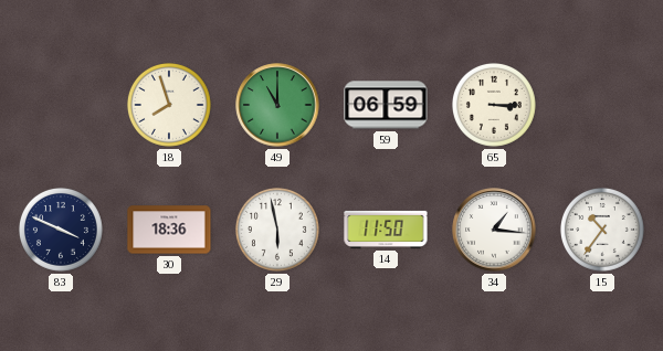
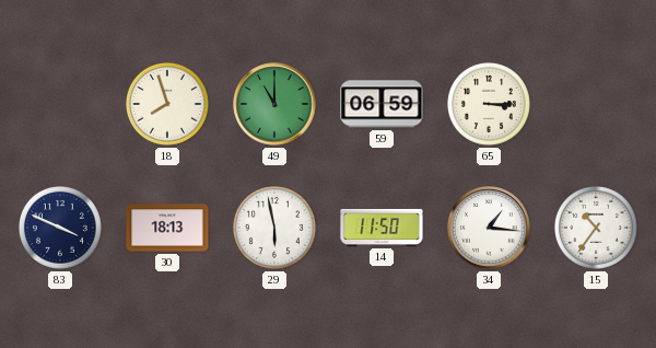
30: 18:36 -> 18:13 (167, 228)
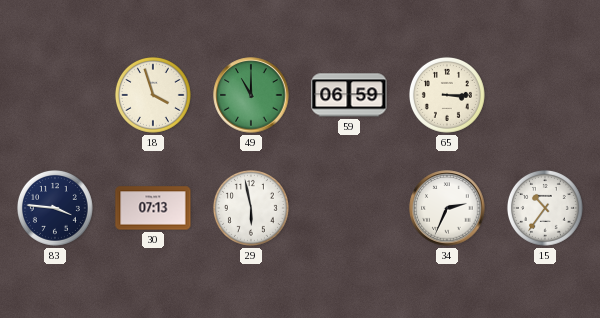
18: 7:57 -> 3:57 (153, 95)
83: 3:49 -> 3:46 (55, 208)
30: 18:13 -> 07:13 (153, 208)
14: 11:50 -> none (382, 228)
34: 1:16 -> 2:34 (447, 208)
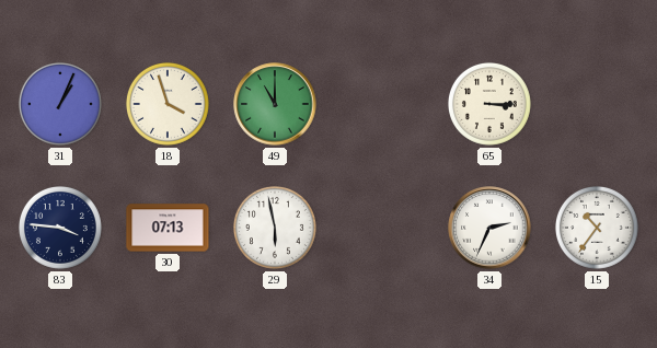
31: none -> 1:04 (60, 104)
59: 06:59 -> none (349, 95)
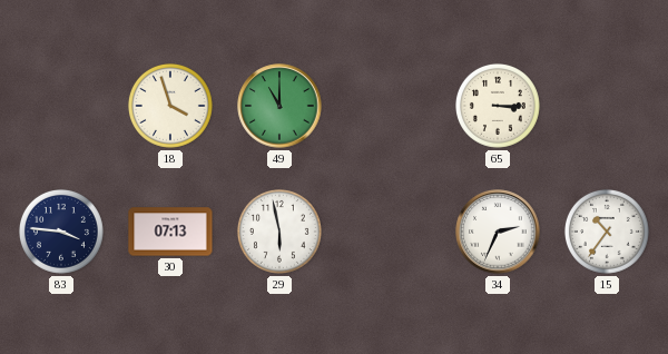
31: 1:04 -> none (60, 104)
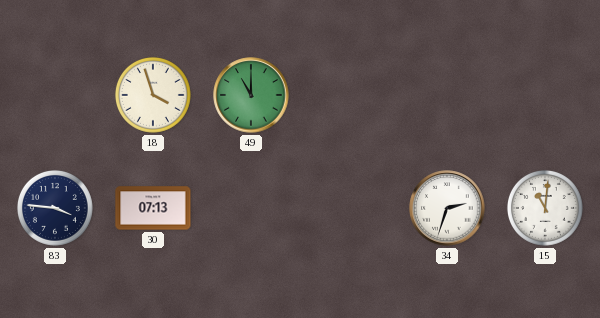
65: 3:15 -> none (498, 106)
29: 5:58 -> none (279, 232)
34: 2:34 -> 2:33 (447, 208)
15: 10:36 -> 11:01 (545, 208)
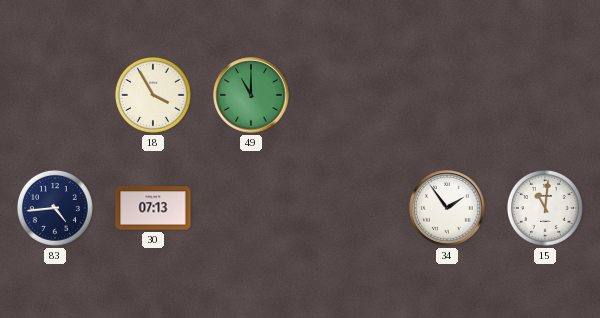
18: 3:57 -> 3:55 (153, 95)
83: 3:46 -> 4:44 (55, 208)
34: 2:33 -> 1:54 (447, 208)
